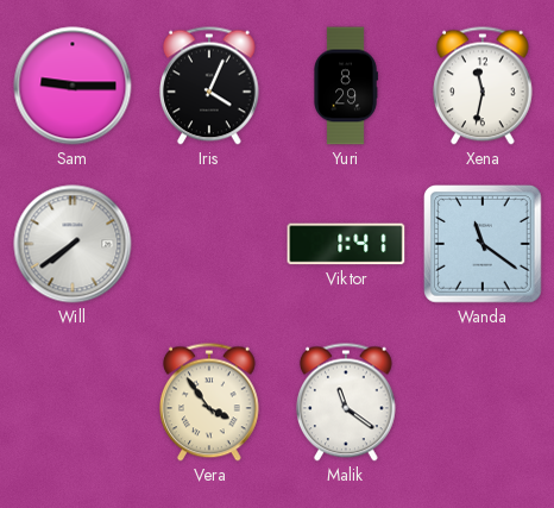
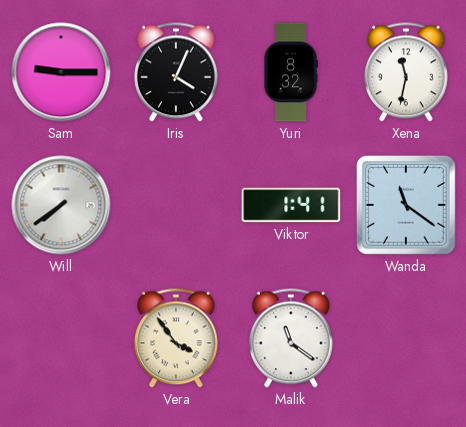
Yuri: 8:29 -> 8:32 (291, 72)
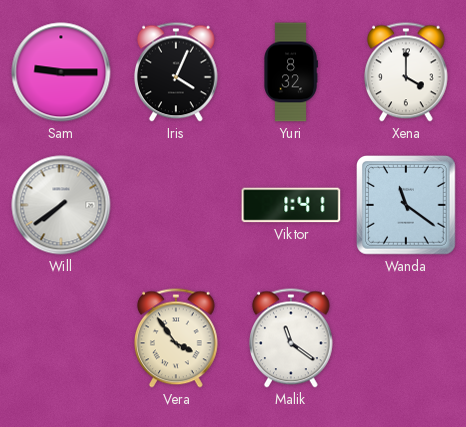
Xena: 11:32 -> 4:00 (407, 72)
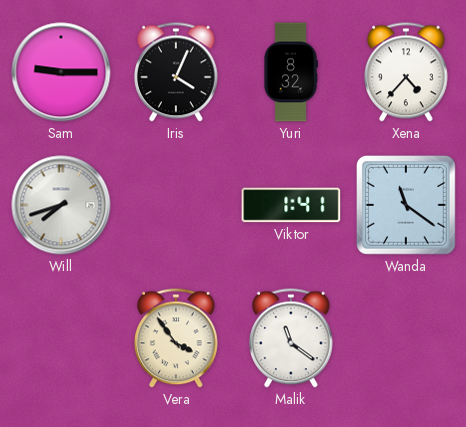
Xena: 4:00 -> 4:37 (407, 72)
Will: 7:39 -> 7:42 (61, 205)
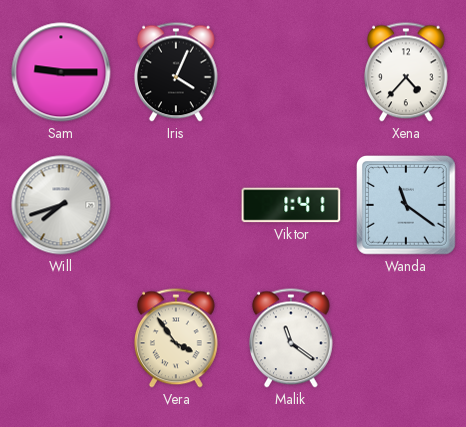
Yuri: 8:32 -> none (291, 72)
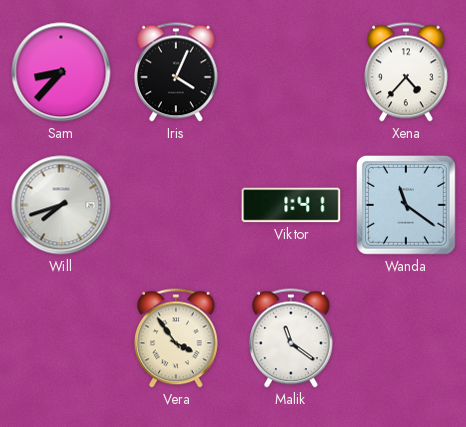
Sam: 9:15 -> 8:37 (61, 72)
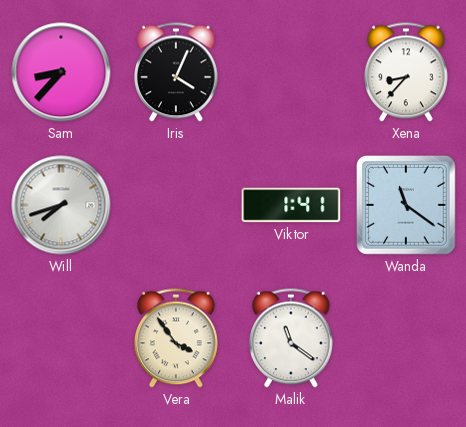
Xena: 4:37 -> 8:37 (407, 72)
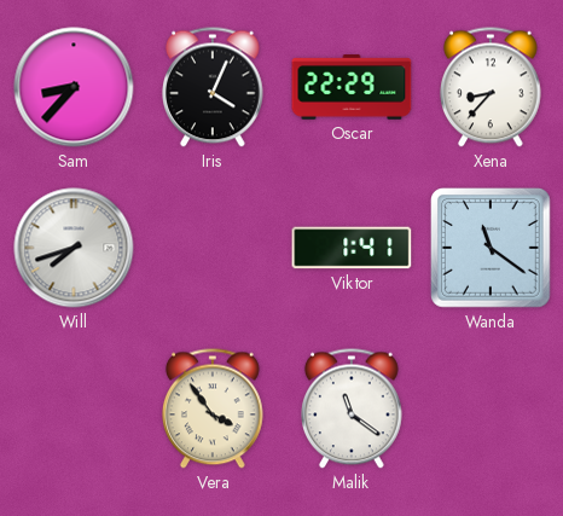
Oscar: none -> 22:29 (352, 87)
